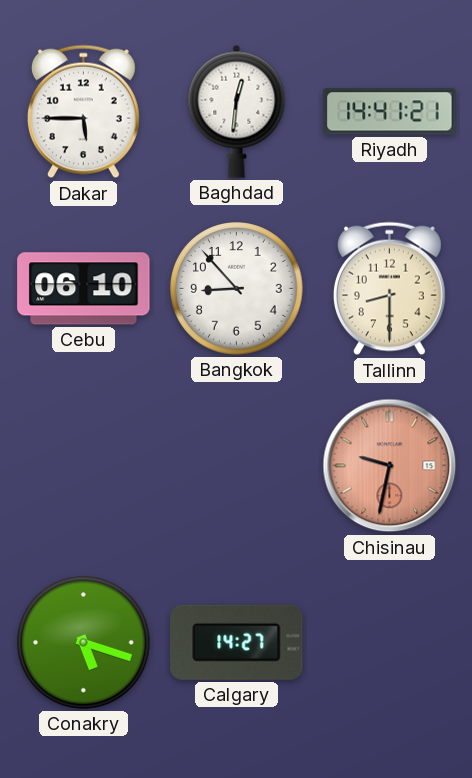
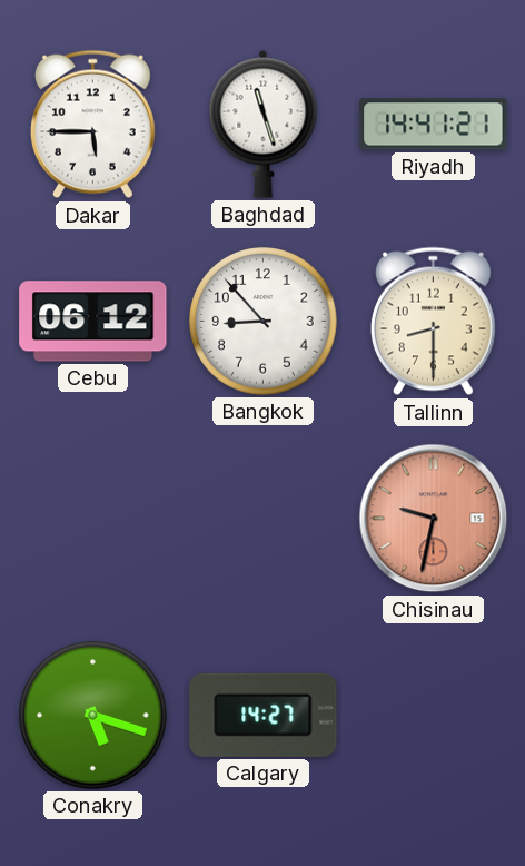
Baghdad: 12:31 -> 11:27 (264, 124)
Cebu: 06:10 -> 06:12 (93, 322)
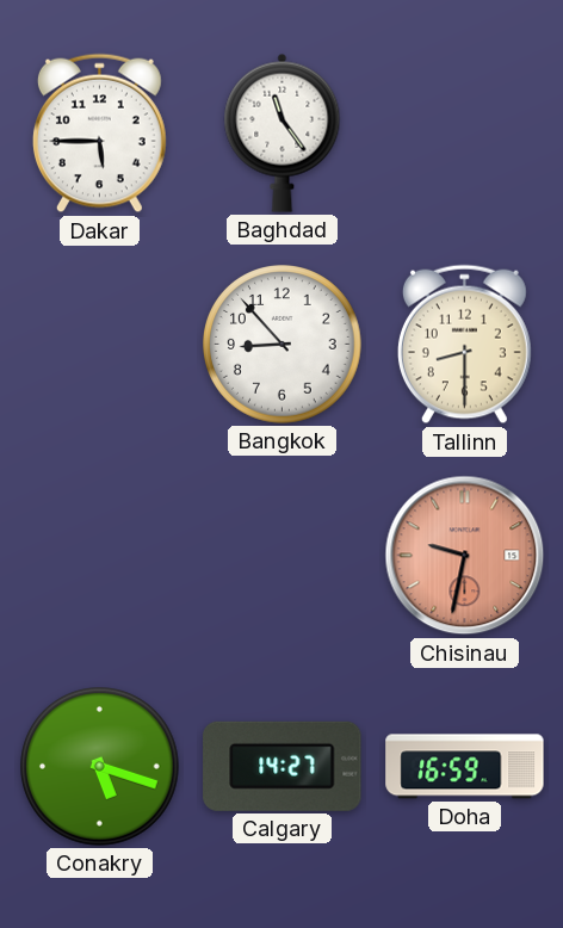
Baghdad: 11:27 -> 11:24 (283, 132)
Riyadh: 14:41 -> none (434, 125)
Cebu: 06:12 -> none (93, 322)
Doha: none -> 16:59 (465, 767)
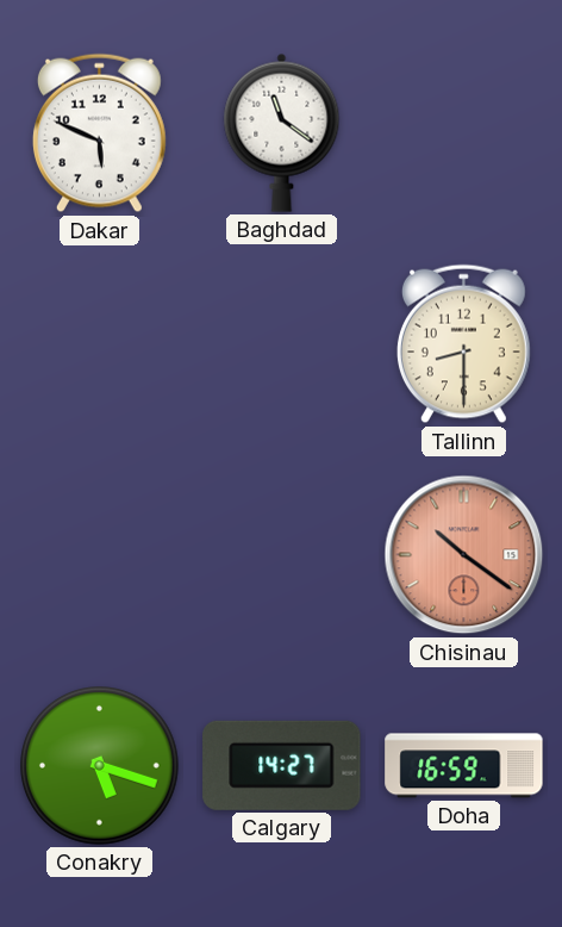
Dakar: 5:45 -> 5:49 (99, 133)
Baghdad: 11:24 -> 11:21 (282, 132)
Bangkok: 8:53 -> none (283, 345)
Chisinau: 9:32 -> 10:21 (464, 555)
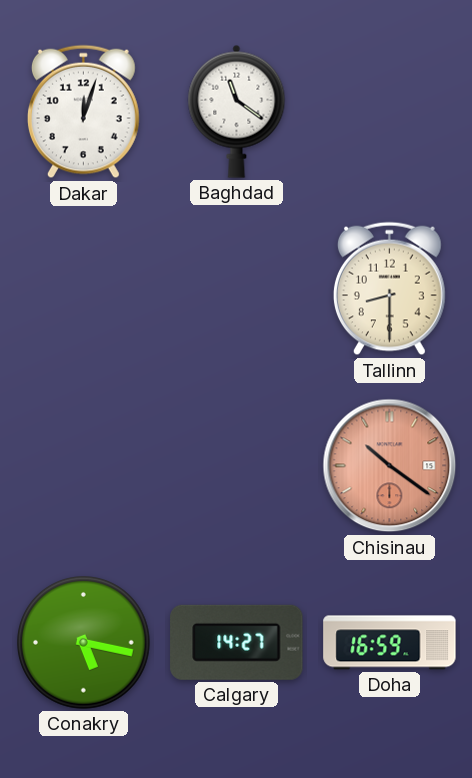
Dakar: 5:49 -> 12:03 (83, 112)
Conakry: 5:18 -> 5:17 (84, 643)
